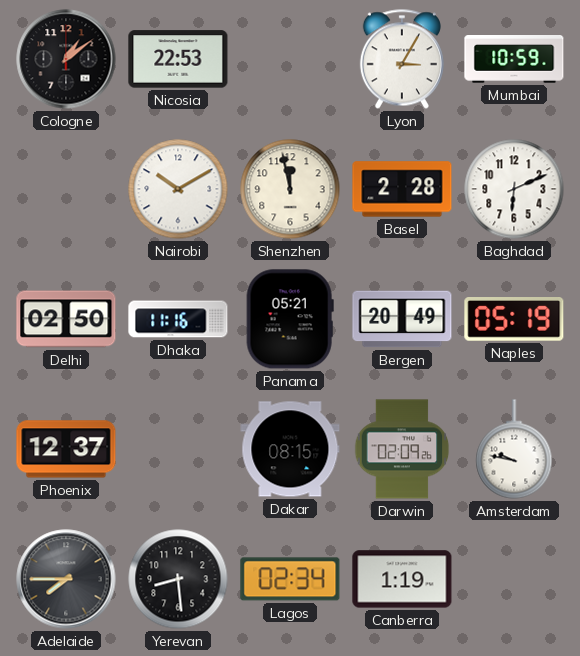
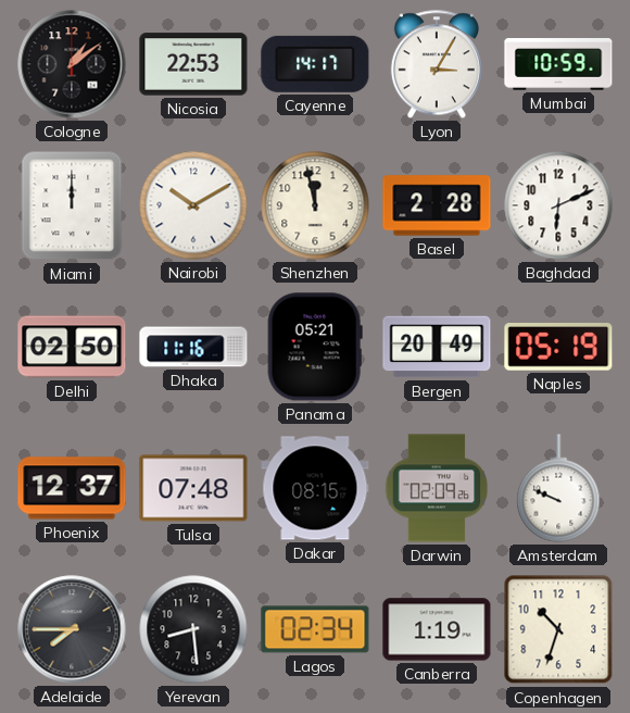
Cayenne: none -> 14:17 (315, 64)
Miami: none -> 12:00 (72, 205)
Tulsa: none -> 07:48 (193, 488)
Amsterdam: 9:47 -> 9:49 (558, 488)
Copenhagen: none -> 10:33 (558, 629)
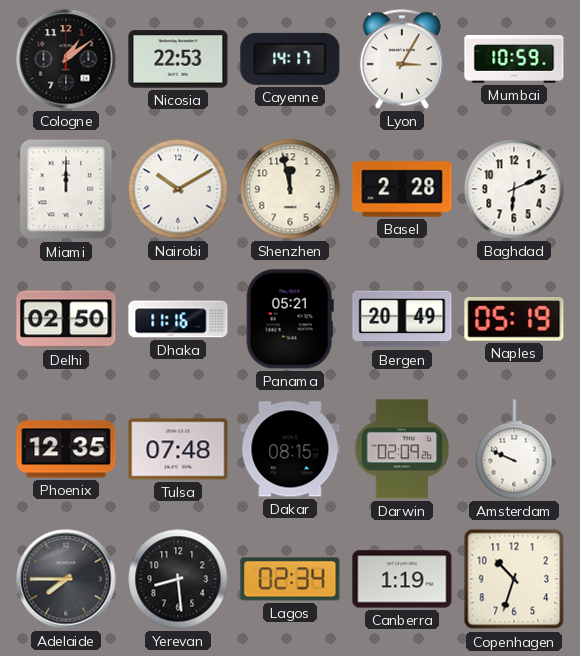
Phoenix: 12:37 -> 12:35 (66, 449)
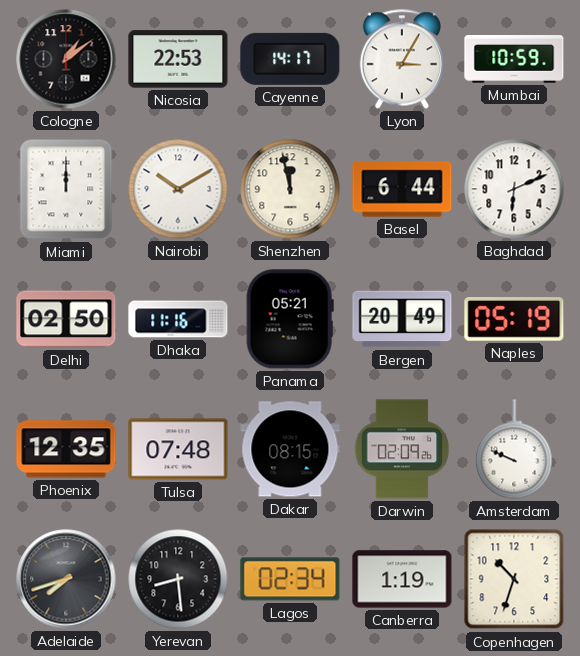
Basel: 2:28 -> 6:44 (402, 189)
Adelaide: 7:45 -> 7:42 (66, 579)
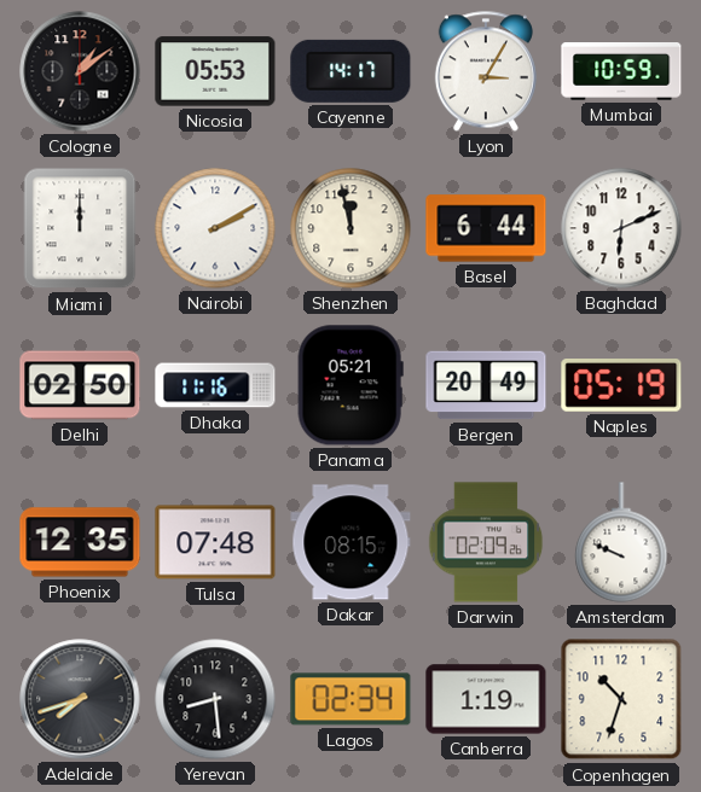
Nicosia: 22:53 -> 05:53 (215, 71)
Nairobi: 10:10 -> 2:10 (215, 228)
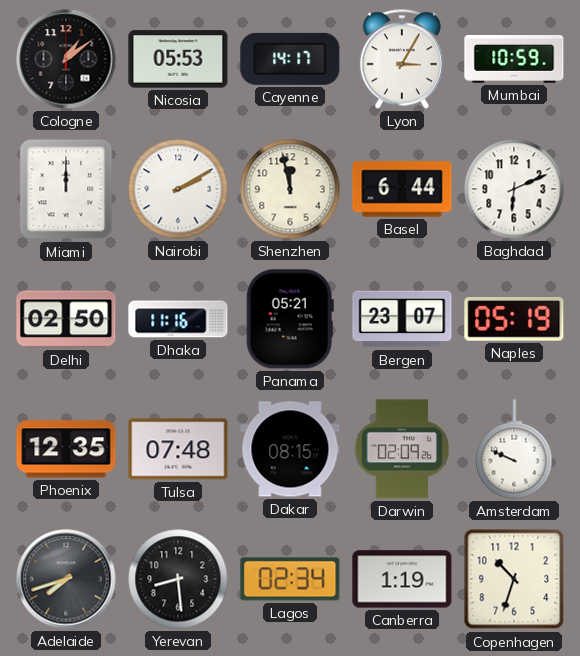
Bergen: 20:49 -> 23:07 (402, 319)
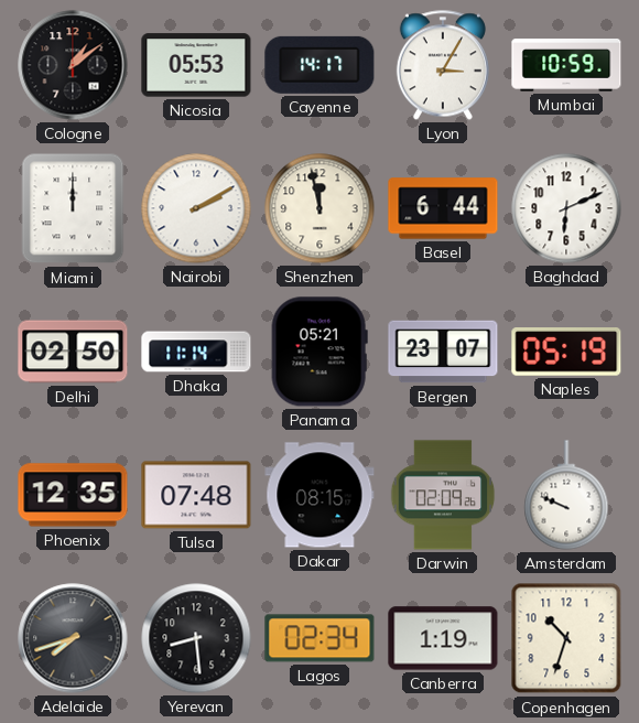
Dhaka: 11:16 -> 11:14 (196, 352)
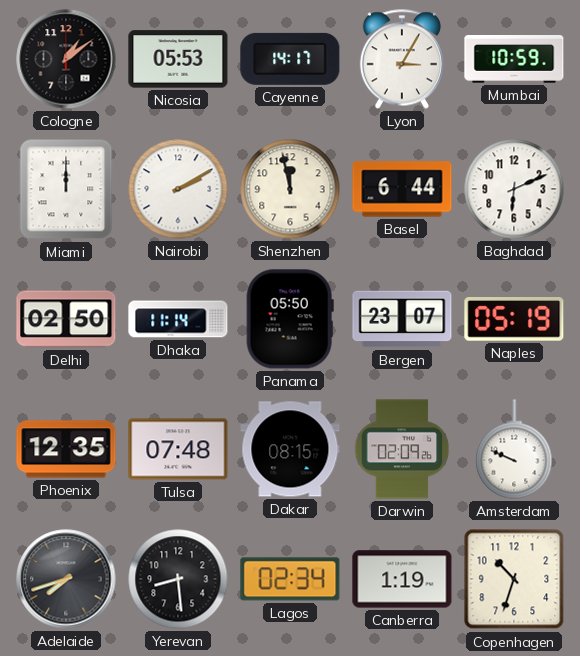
Panama: 05:21 -> 05:50 (290, 319)
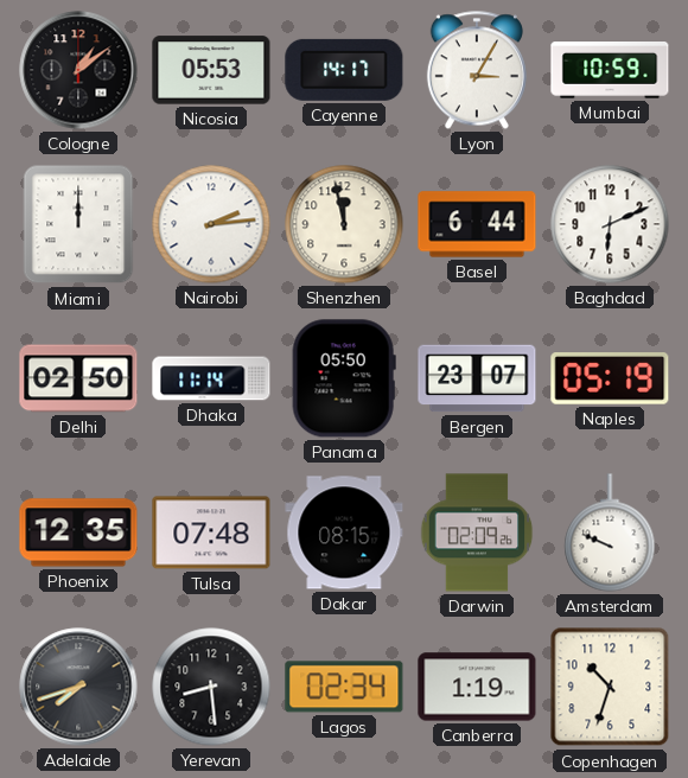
Nairobi: 2:10 -> 2:14 (211, 224)
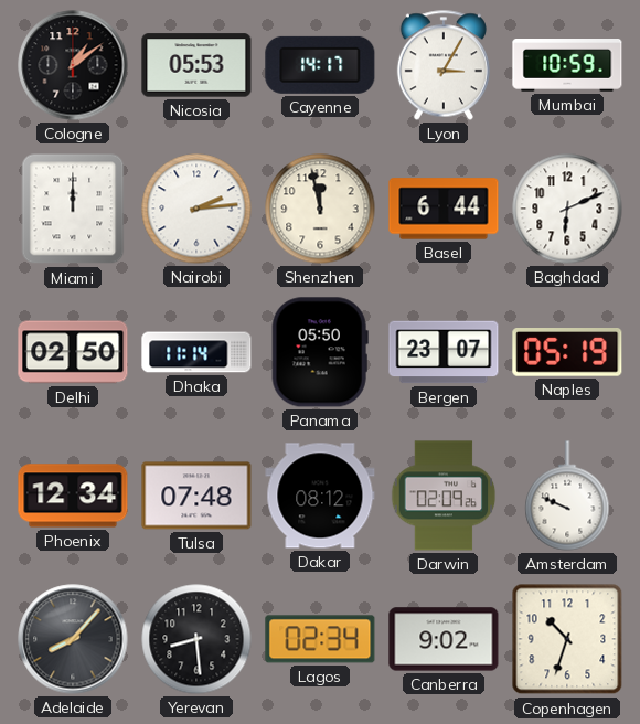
Phoenix: 12:35 -> 12:34 (73, 496)
Dakar: 08:15 -> 08:12 (320, 496)
Adelaide: 7:42 -> 8:07 (73, 639)
Canberra: 1:19 -> 9:02 (444, 639)
